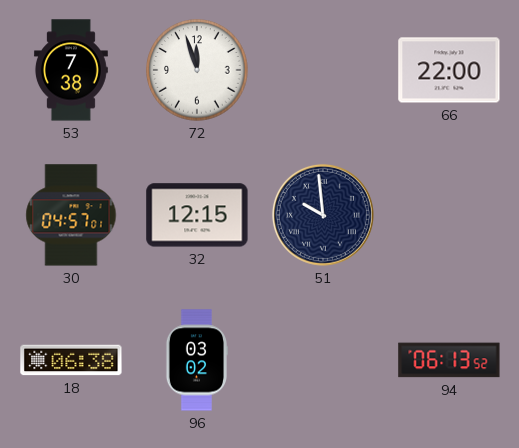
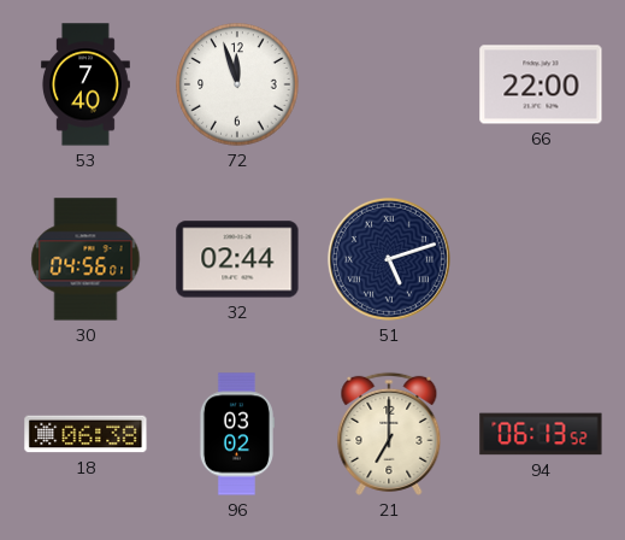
53: 7:38 -> 7:40 (86, 84)
30: 04:57 -> 04:56 (86, 259)
32: 12:15 -> 02:44 (237, 259)
51: 9:59 -> 5:12 (389, 259)
21: none -> 7:00 (389, 434)
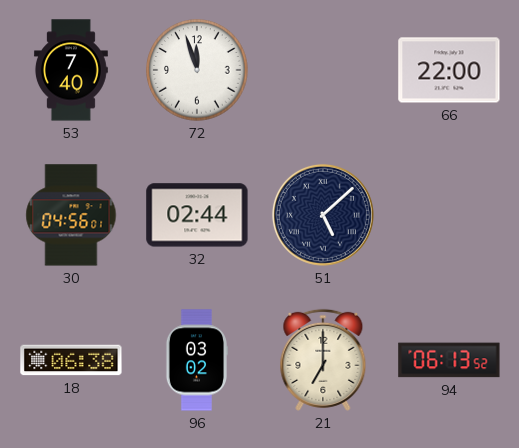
51: 5:12 -> 5:08 (323, 215)
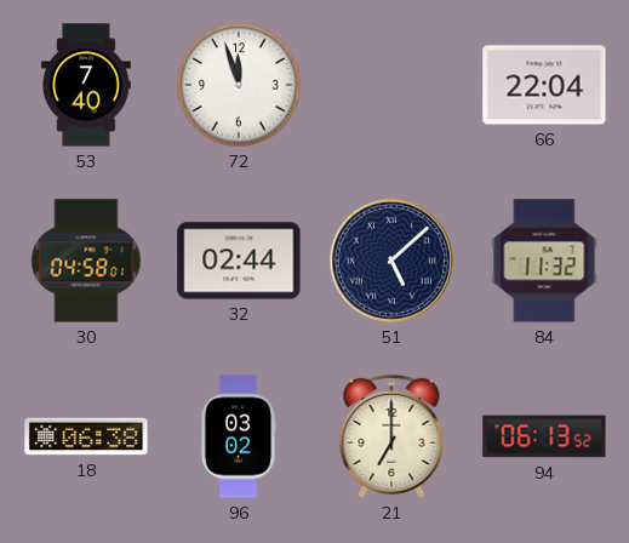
66: 22:00 -> 22:04 (544, 85)
30: 04:56 -> 04:58 (86, 261)
84: none -> 11:32 (544, 261)
